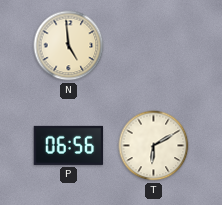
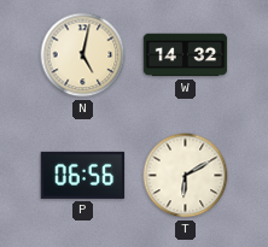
N: 4:59 -> 5:02 (83, 55)
W: none -> 14:32 (186, 55)
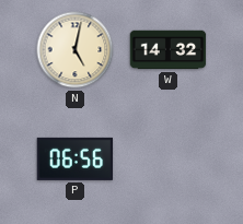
T: 6:10 -> none (186, 176)
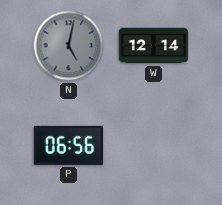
N dial: cream -> grey (69, 46)
W: 14:32 -> 12:14 (154, 46)
